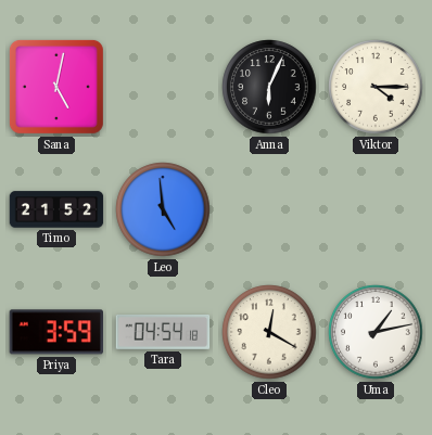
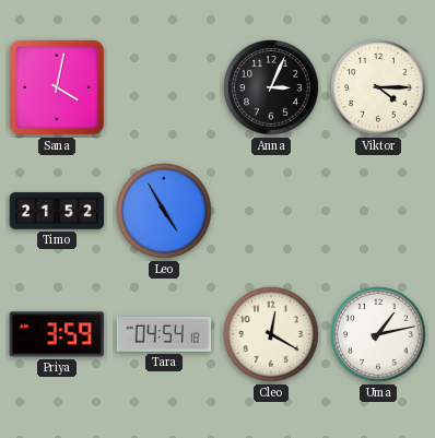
Sana: 5:02 -> 4:02 (57, 87)
Anna: 6:04 -> 3:04 (271, 87)
Leo: 4:59 -> 4:55 (164, 211)
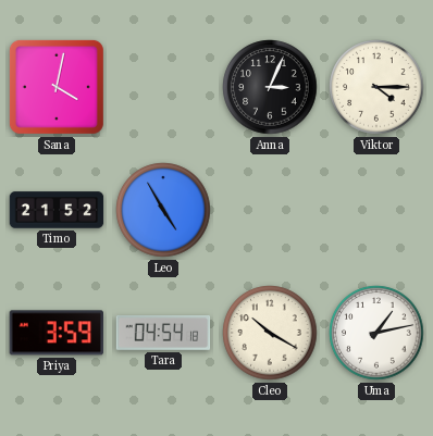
Cleo: 12:20 -> 10:20 (270, 333)
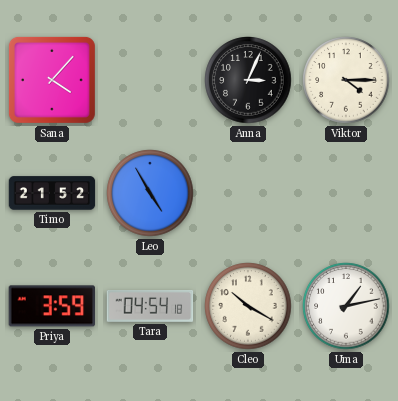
Sana: 4:02 -> 4:07 (52, 80)
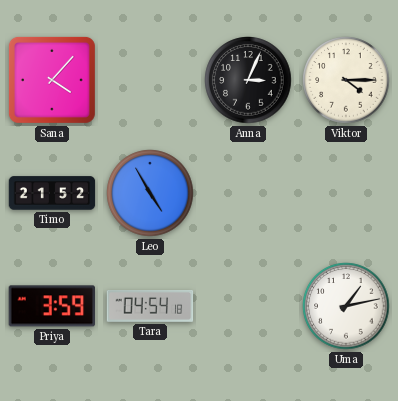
Cleo: 10:20 -> none (248, 306)
